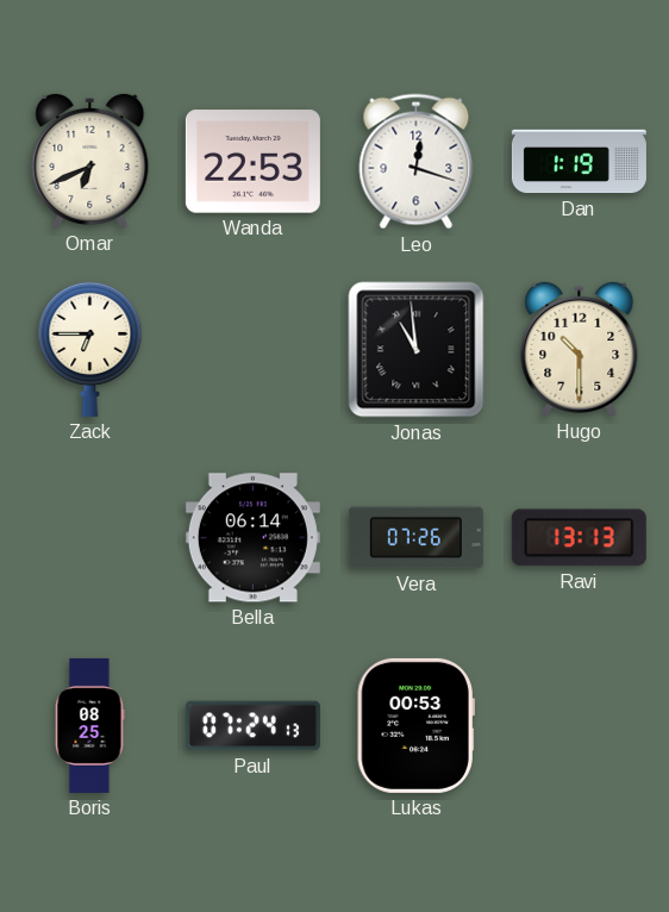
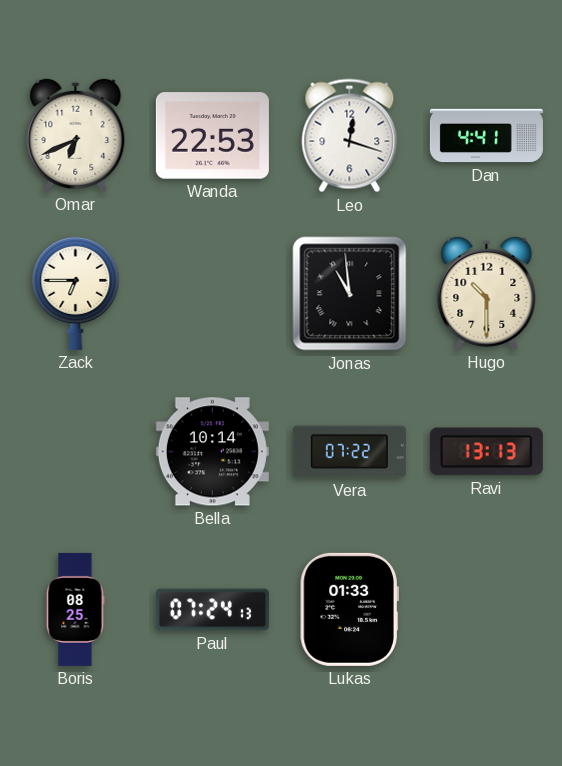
Dan: 1:19 -> 4:41 (486, 136)
Bella: 06:14 -> 10:14 (212, 452)
Vera: 07:26 -> 07:22 (349, 452)
Lukas: 00:53 -> 01:33 (349, 609)
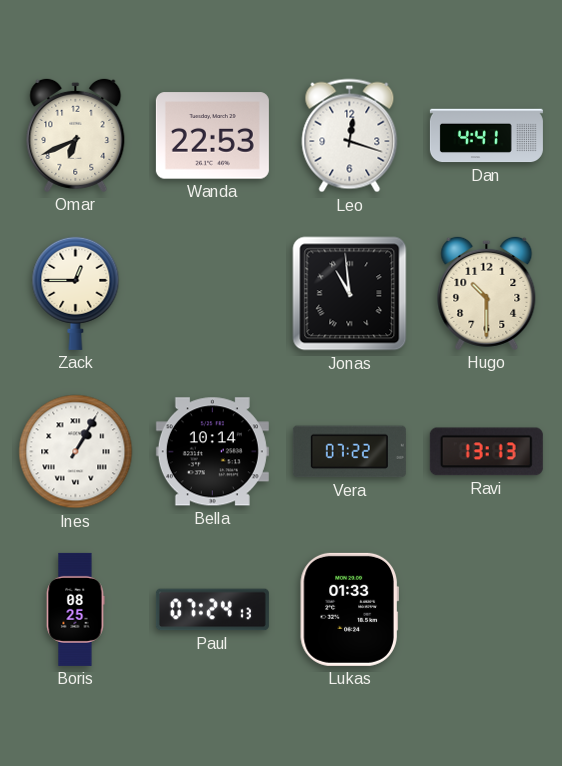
Zack: 6:45 -> 12:45 (76, 293)
Ines: none -> 1:05 (76, 452)
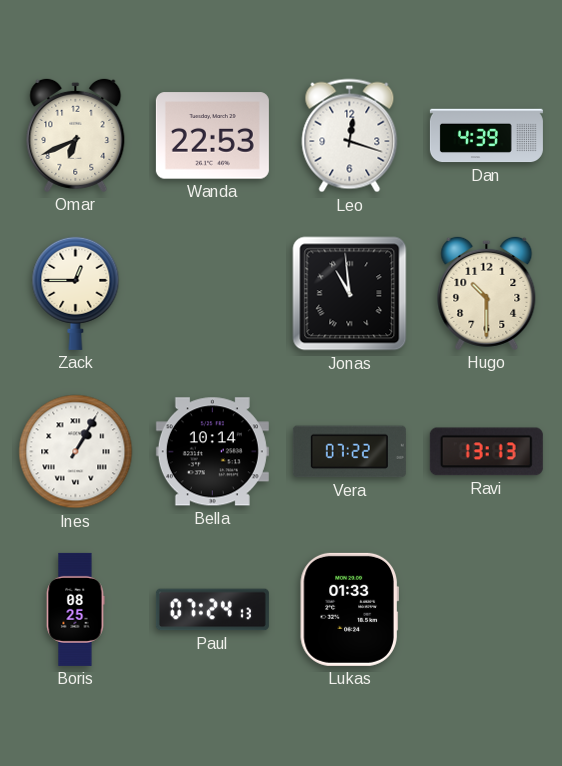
Dan: 4:41 -> 4:39 (486, 136)
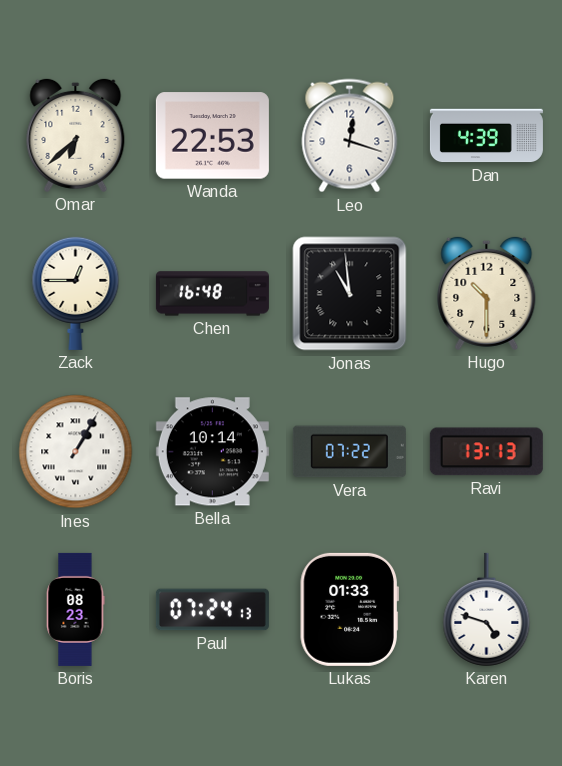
Omar: 6:41 -> 6:38 (76, 135)
Chen: none -> 16:48 (212, 294)
Boris: 08:25 -> 08:23 (75, 609)
Karen: none -> 4:48 (487, 609)
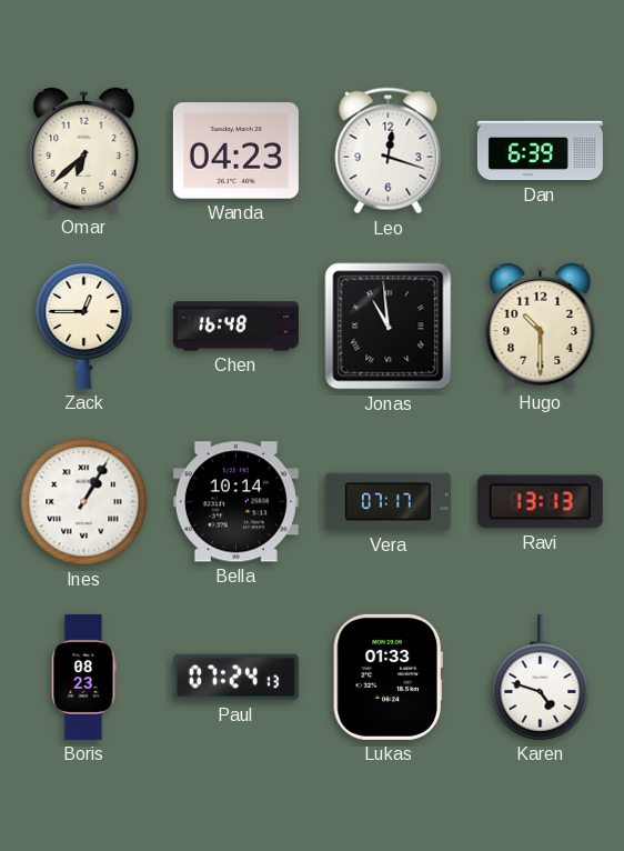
Wanda: 22:53 -> 04:23 (235, 151)
Dan: 4:39 -> 6:39 (540, 151)
Vera: 07:22 -> 07:17 (388, 502)
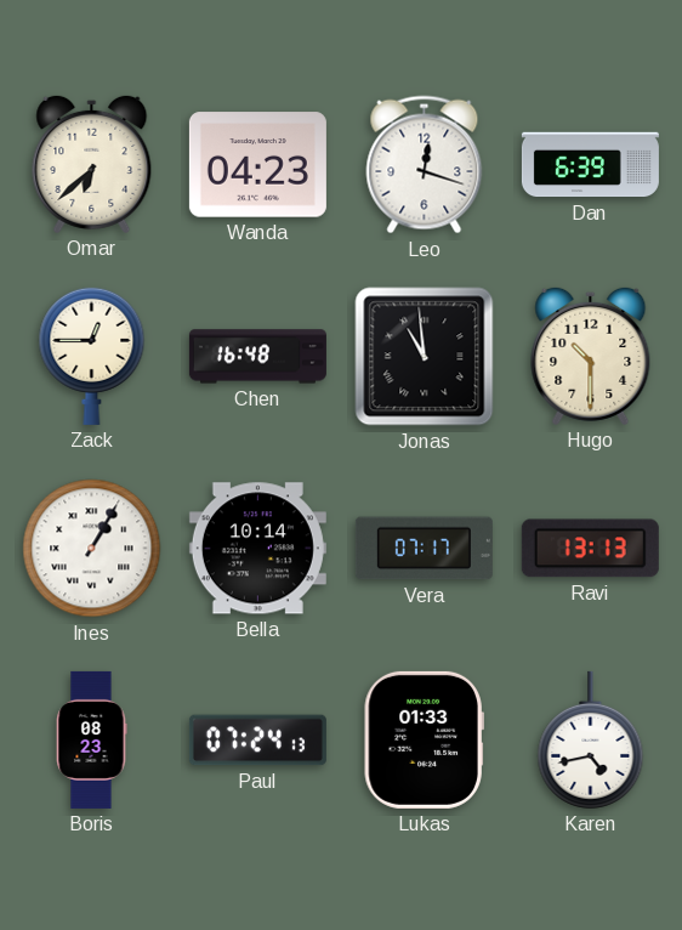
Karen: 4:48 -> 4:43 (591, 739)
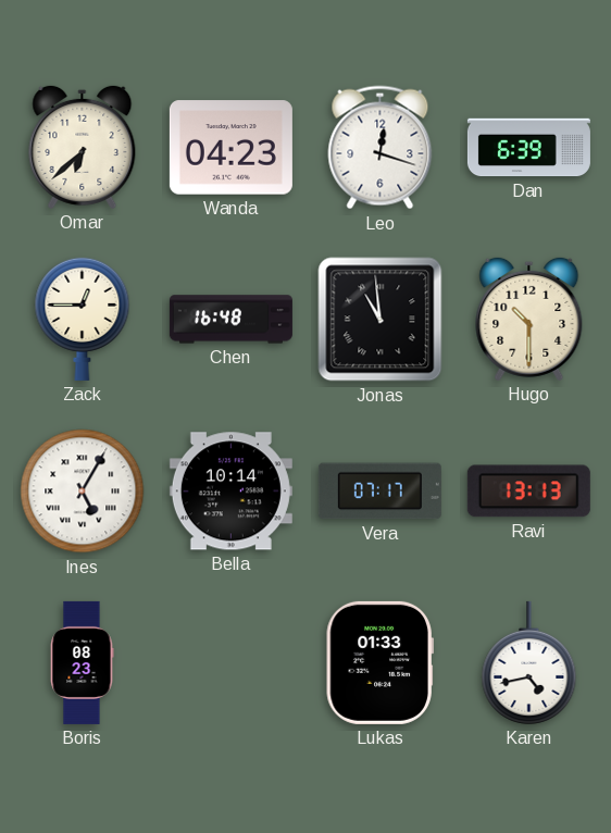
Ines: 1:05 -> 5:05 (83, 492)
Paul: 07:24 -> none (257, 741)
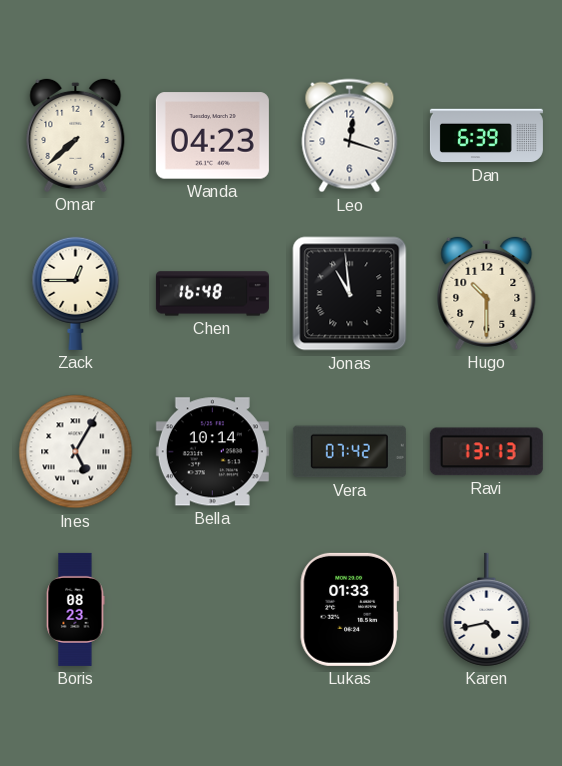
Omar: 6:38 -> 7:38 (76, 135)
Vera: 07:17 -> 07:42 (349, 452)
